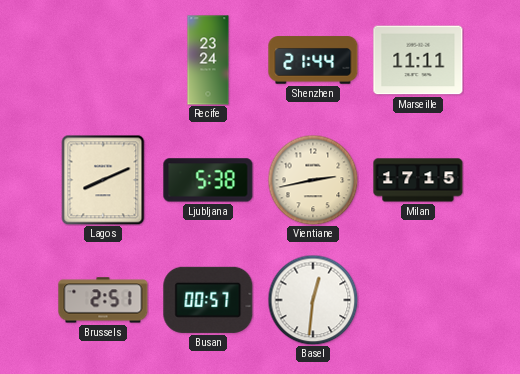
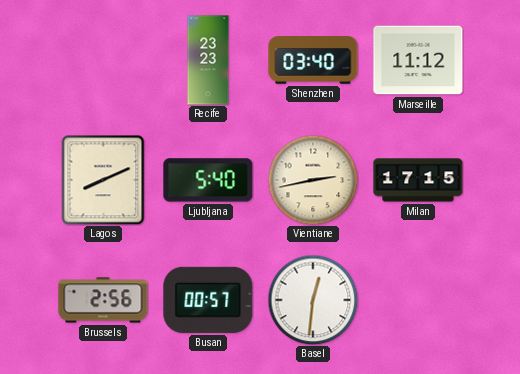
Recife: 23:24 -> 23:23 (208, 60)
Shenzhen: 21:44 -> 03:40 (313, 60)
Marseille: 11:11 -> 11:12 (418, 60)
Ljubljana: 5:38 -> 5:40 (208, 180)
Brussels: 2:51 -> 2:56 (103, 300)
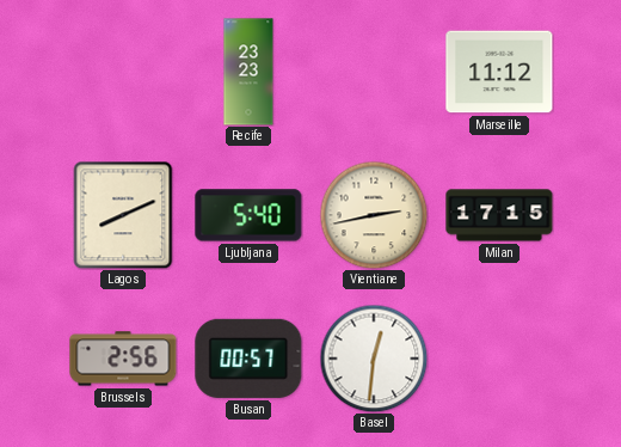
Shenzhen: 03:40 -> none (313, 60)
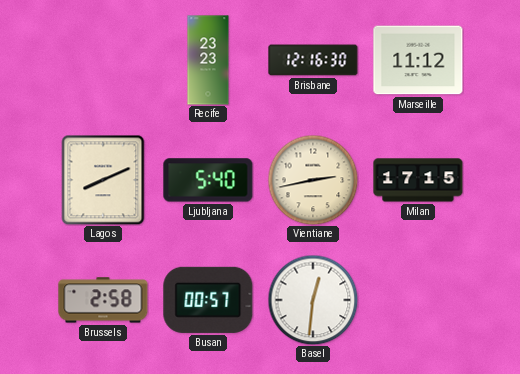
Brisbane: none -> 12:16 (313, 60)
Brussels: 2:56 -> 2:58 (103, 300)
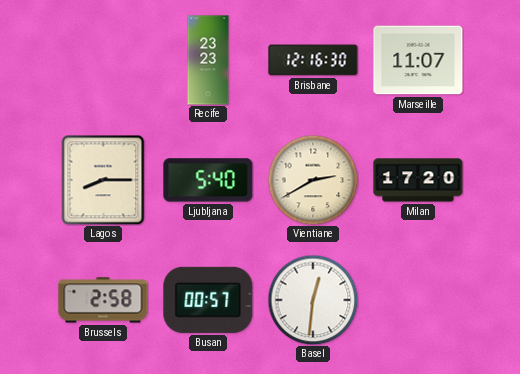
Marseille: 11:12 -> 11:07 (418, 60)
Lagos: 8:11 -> 8:15 (103, 180)
Vientiane: 2:43 -> 2:40 (313, 180)
Milan: 17:15 -> 17:20 (418, 180)
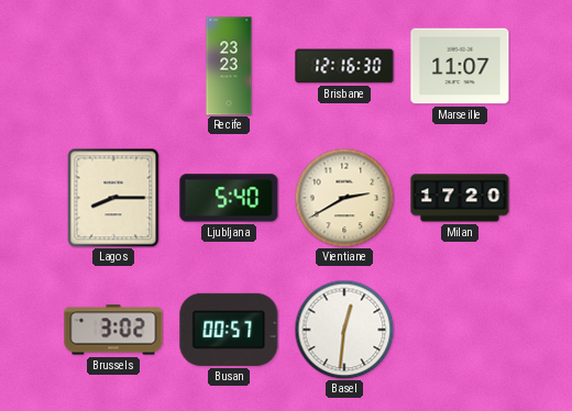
Brussels: 2:58 -> 3:02 (113, 330)
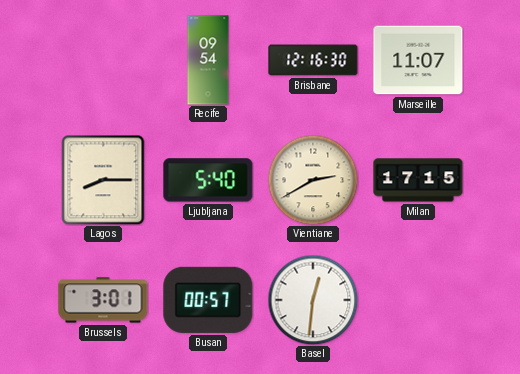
Recife: 23:23 -> 09:54 (208, 60)
Milan: 17:20 -> 17:15 (418, 180)
Brussels: 3:02 -> 3:01 (103, 300)
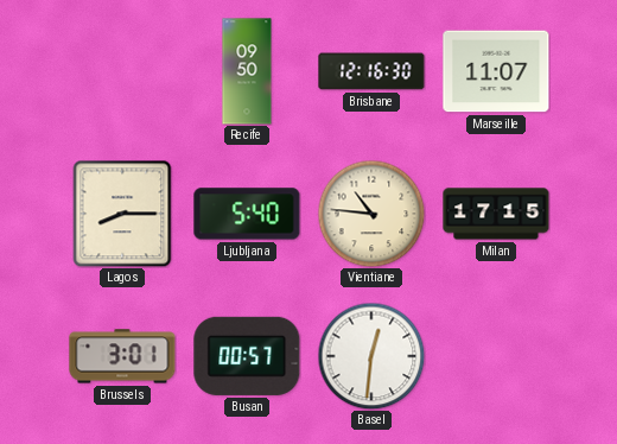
Recife: 09:54 -> 09:50 (247, 71)
Vientiane: 2:40 -> 10:46 (371, 214)
